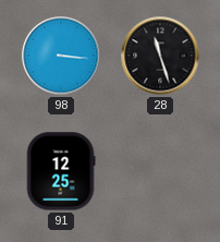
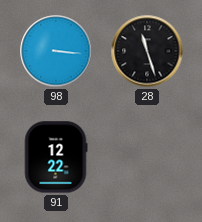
91: 12:25 -> 12:22 (56, 157)
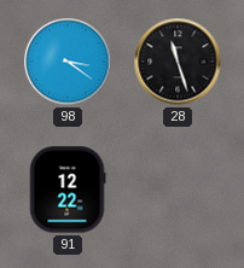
98: 3:16 -> 3:21 (68, 62)
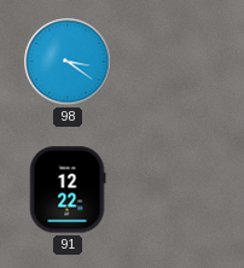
28: 11:27 -> none (178, 62)
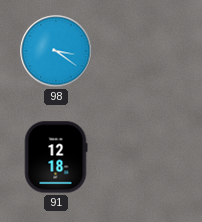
91: 12:22 -> 12:18 (56, 157)
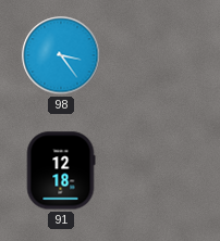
98: 3:21 -> 3:24 (61, 55)
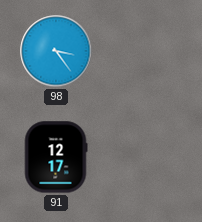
91: 12:18 -> 12:17 (56, 157)
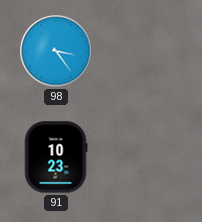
91: 12:17 -> 10:23 (56, 157)
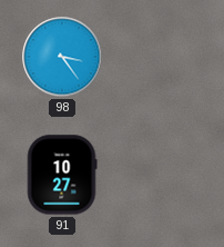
91: 10:23 -> 10:27 (62, 175)
